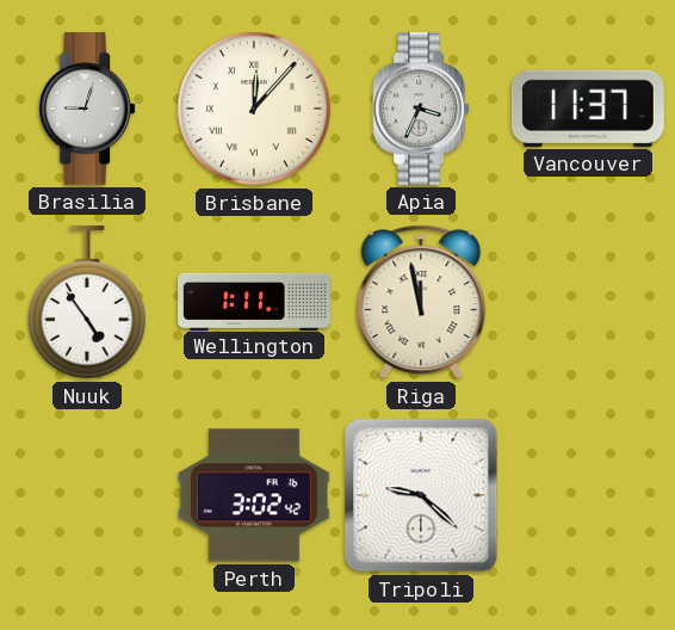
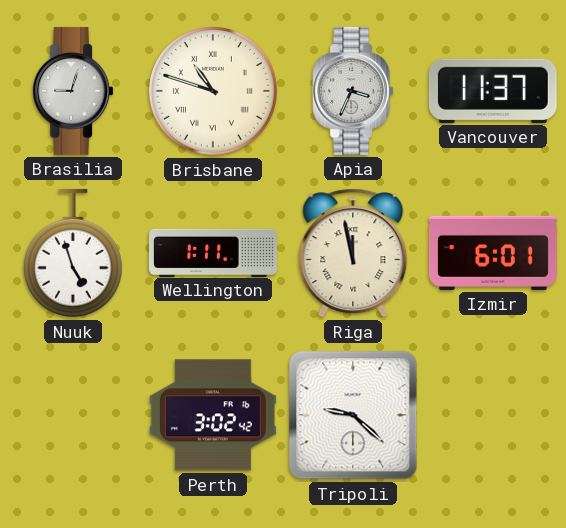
Brisbane: 12:07 -> 10:48 (213, 91)
Nuuk: 4:54 -> 4:57 (73, 253)
Izmir: none -> 6:01 (493, 253)
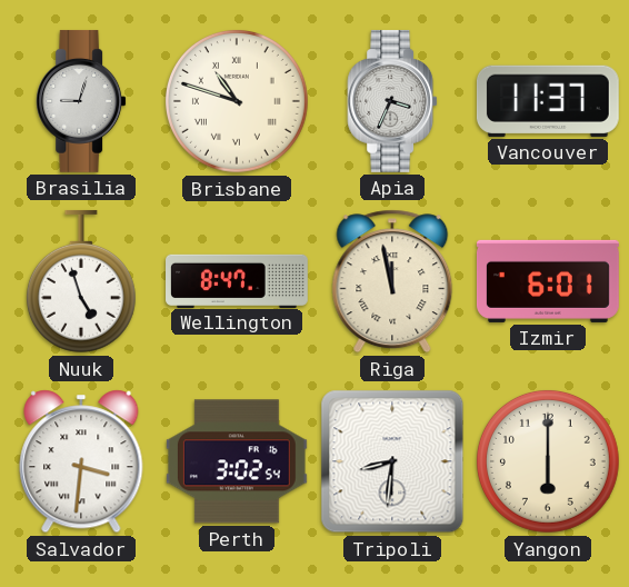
Wellington: 1:11 -> 8:47 (238, 280)
Salvador: none -> 3:31 (81, 461)
Perth: 3:02:42 -> 3:02:54 (237, 461)
Tripoli: 9:22 -> 8:31 (392, 461)
Yangon: none -> 6:00 (548, 461)
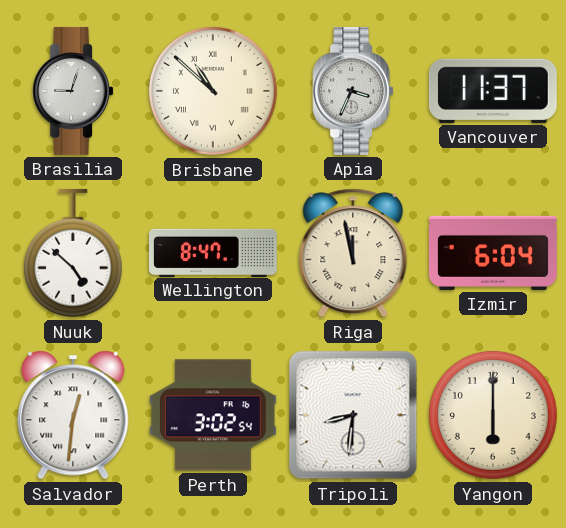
Brisbane: 10:48 -> 10:52 (213, 91)
Nuuk: 4:57 -> 4:52 (73, 253)
Izmir: 6:01 -> 6:04 (493, 253)
Salvador: 3:31 -> 12:31 (73, 415)
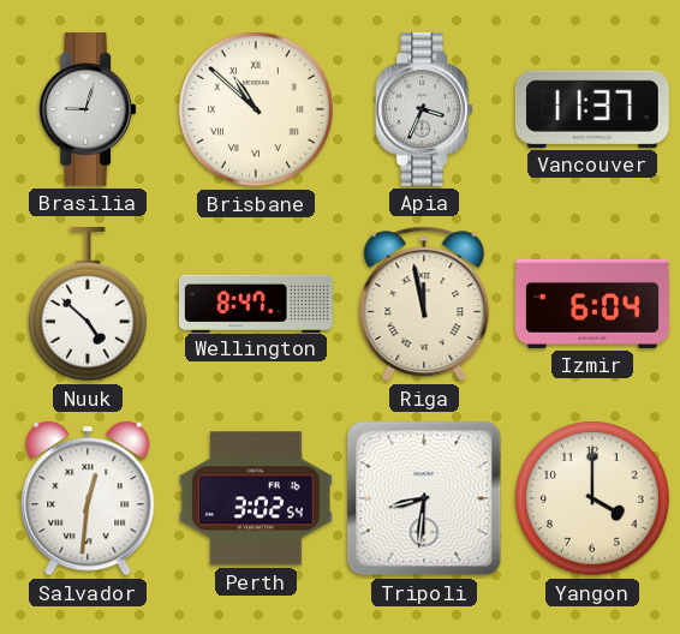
Yangon: 6:00 -> 4:00 (592, 498)
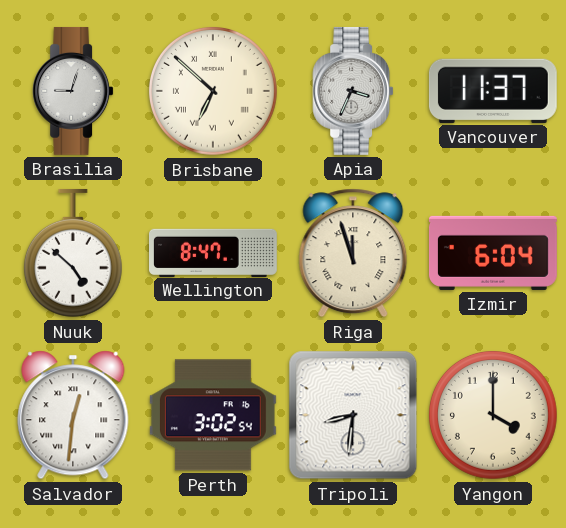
Brisbane: 10:52 -> 6:52 (213, 91)
Riga: 11:58 -> 11:57 (353, 253)
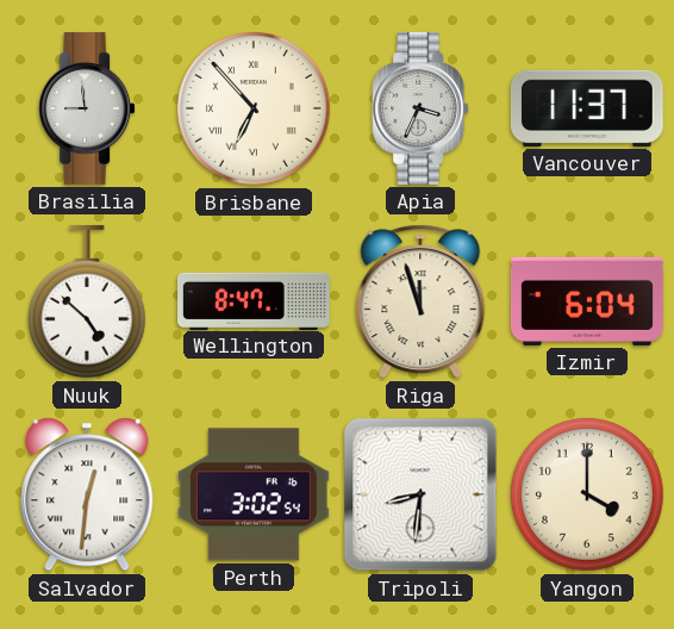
Brasilia: 9:03 -> 8:59 (87, 108)
Brisbane: 6:52 -> 6:53 (254, 108)
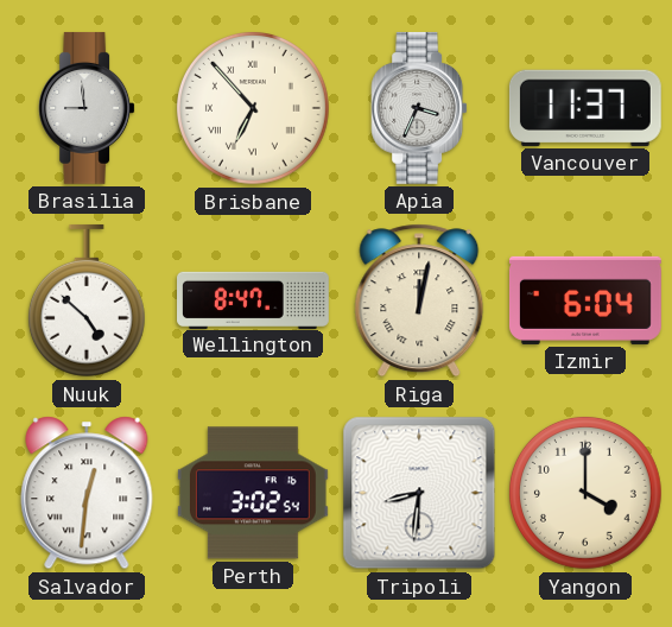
Riga: 11:57 -> 12:02 (419, 300)
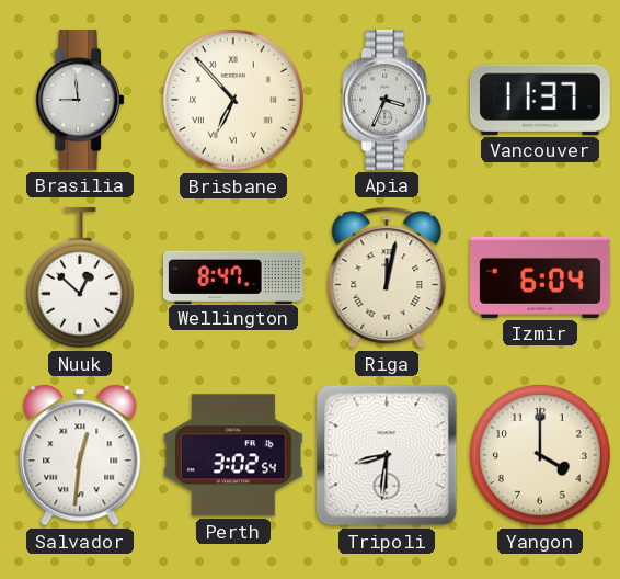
Nuuk: 4:52 -> 12:52 (80, 277)
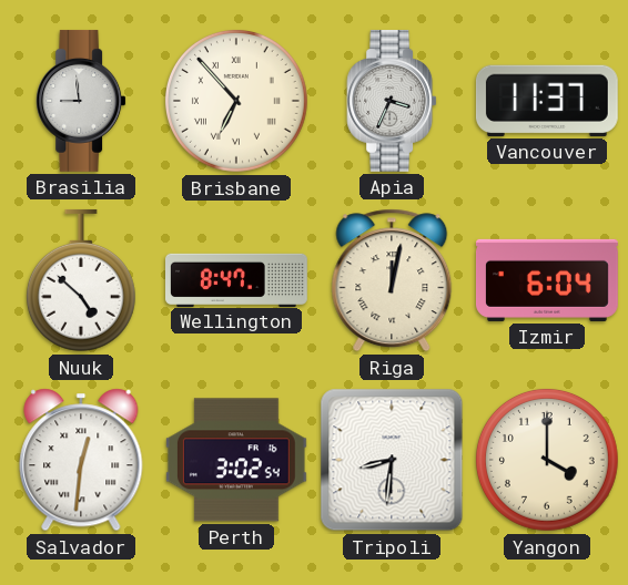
Nuuk: 12:52 -> 4:52 (81, 280)
